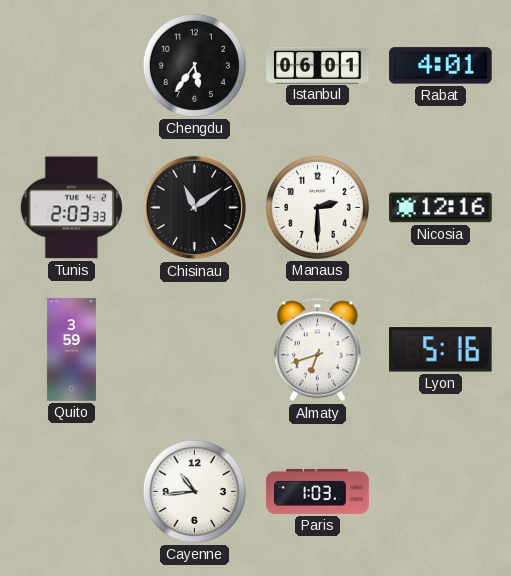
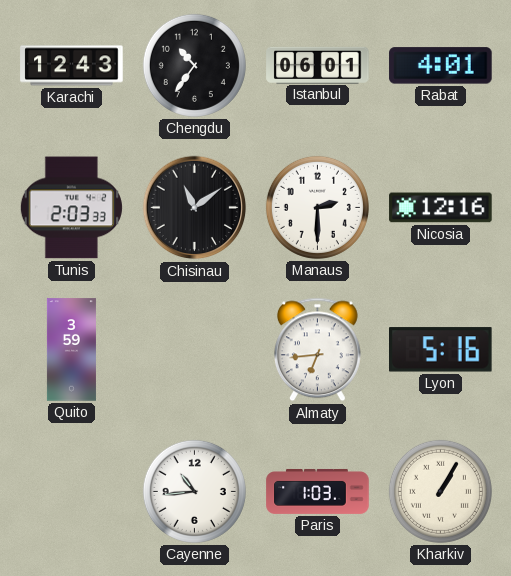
Karachi: none -> 12:43 (72, 66)
Chengdu: 5:36 -> 10:36 (194, 65)
Almaty: 6:42 -> 6:44 (317, 350)
Kharkiv: none -> 1:05 (440, 491)
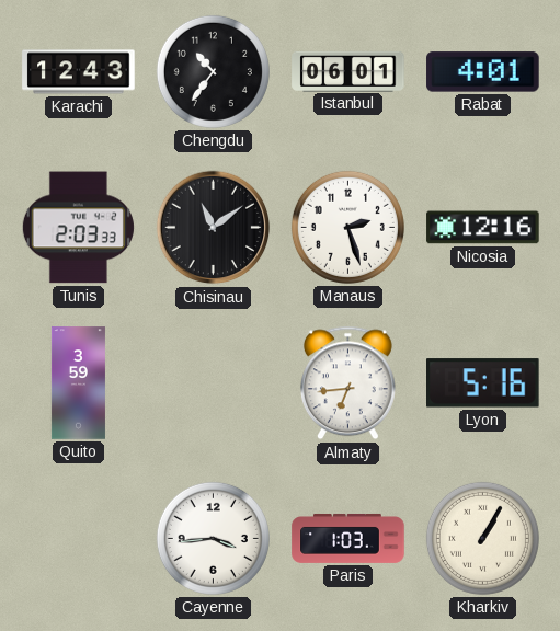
Manaus: 2:30 -> 2:27 (347, 227)
Cayenne: 10:44 -> 3:44 (213, 538)
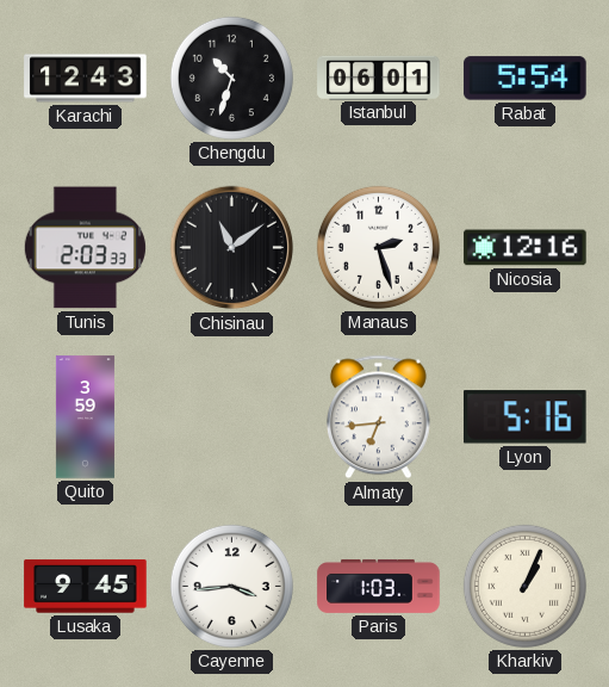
Chengdu: 10:36 -> 10:33 (231, 78)
Rabat: 4:01 -> 5:54 (526, 79)
Lusaka: none -> 9:45 (86, 587)
Kharkiv: 1:05 -> 1:04 (524, 586)
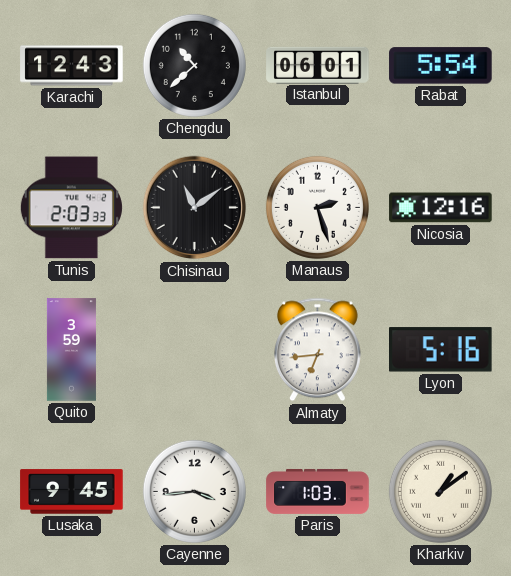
Chengdu: 10:33 -> 10:38 (194, 65)
Kharkiv: 1:04 -> 1:09 (440, 491)
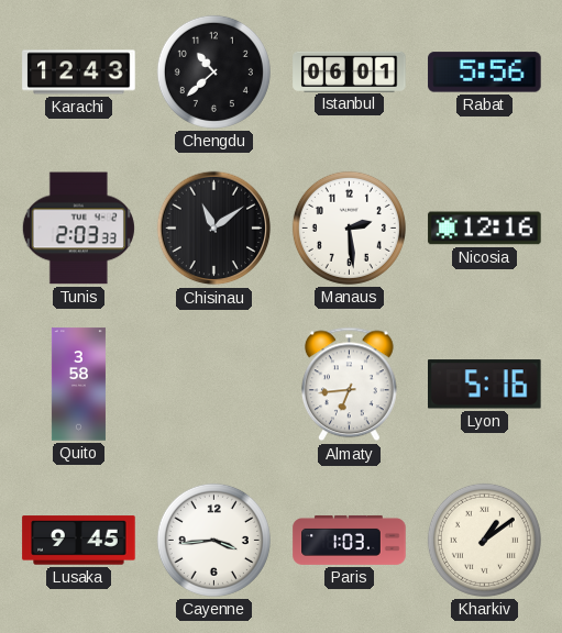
Rabat: 5:54 -> 5:56 (485, 73)
Manaus: 2:27 -> 2:29 (349, 227)
Quito: 3:59 -> 3:58 (78, 385)
